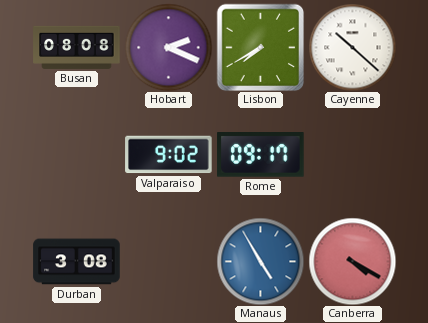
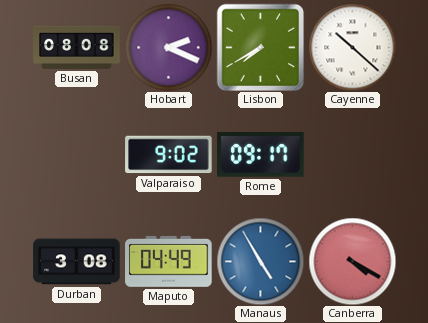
Maputo: none -> 04:49 (169, 261)
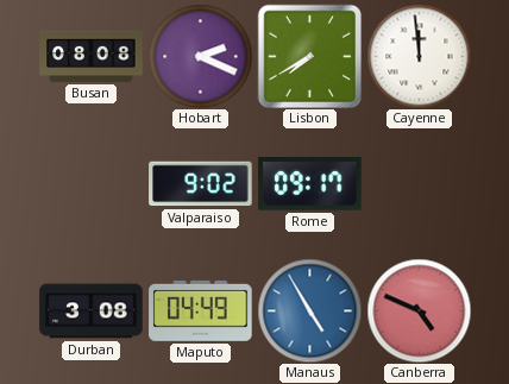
Cayenne: 10:22 -> 11:59 (419, 56)
Canberra: 4:20 -> 4:49 (419, 310)
